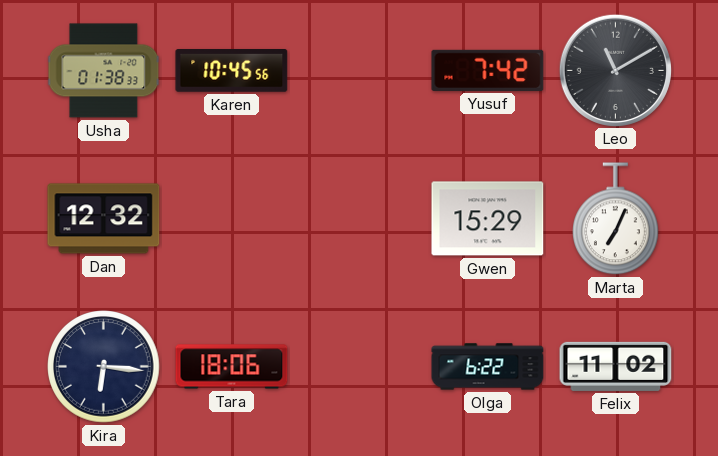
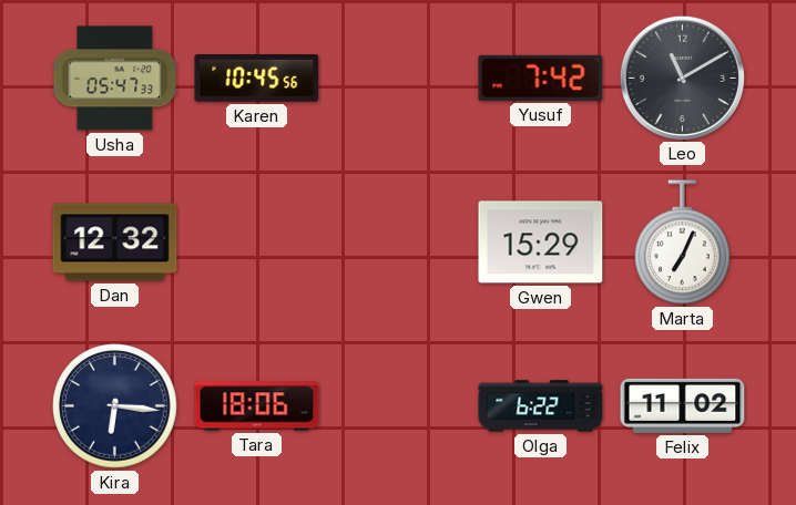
Usha: 01:38 -> 05:47 (115, 79)
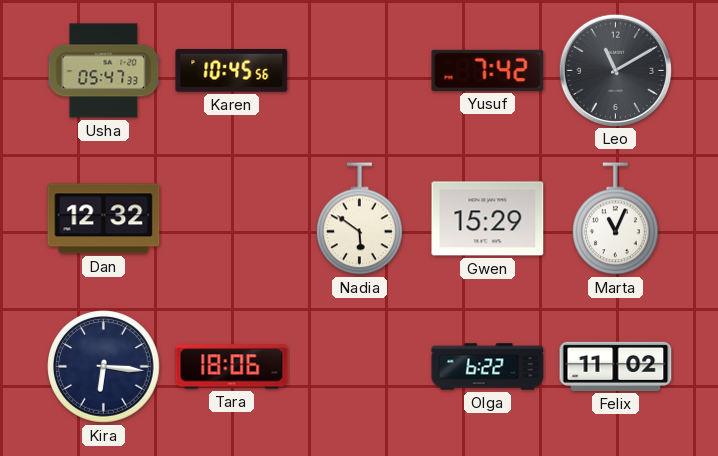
Nadia: none -> 5:51 (360, 219)
Marta: 7:04 -> 11:04 (616, 219)
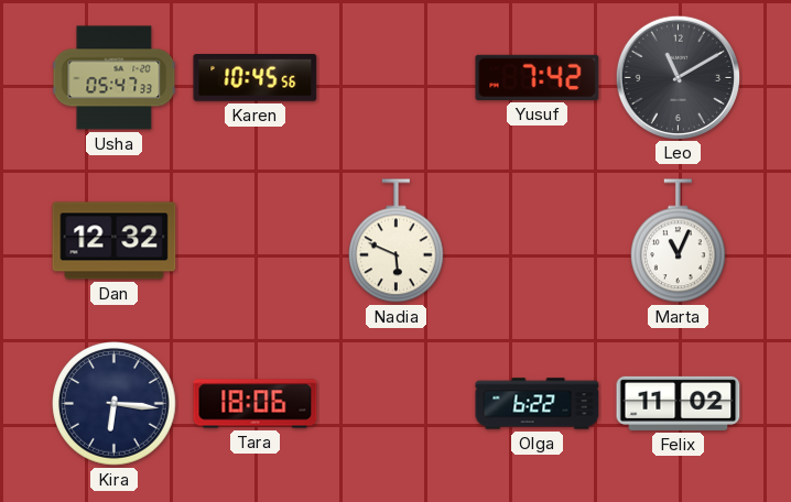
Nadia: 5:51 -> 5:49 (397, 241)
Gwen: 15:29 -> none (488, 219)
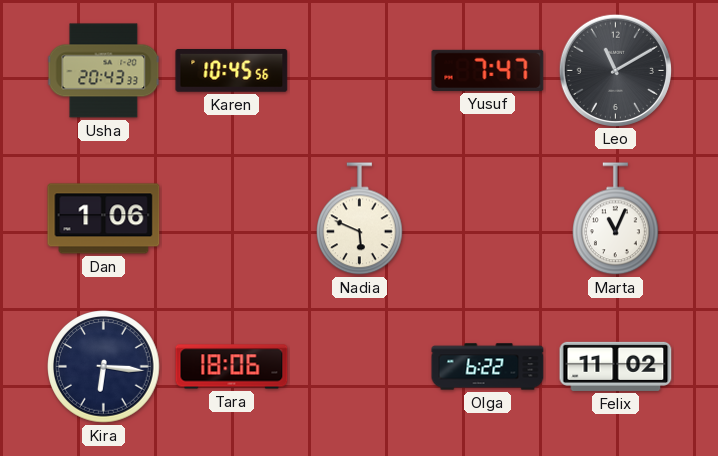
Usha: 05:47 -> 20:43 (104, 71)
Yusuf: 7:42 -> 7:47 (488, 70)
Dan: 12:32 -> 1:06 (104, 219)
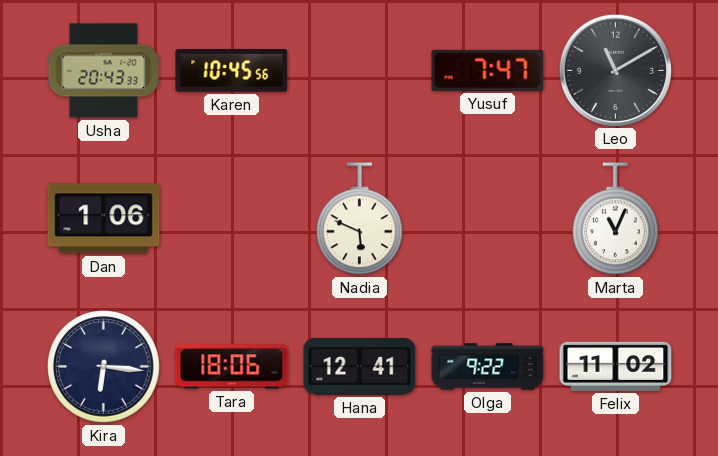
Hana: none -> 12:41 (360, 367)
Olga: 6:22 -> 9:22 (488, 367)
